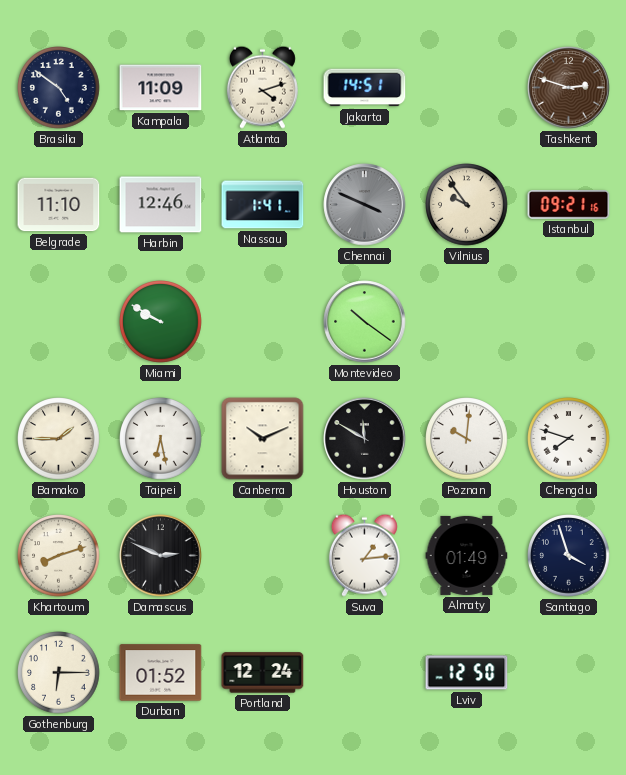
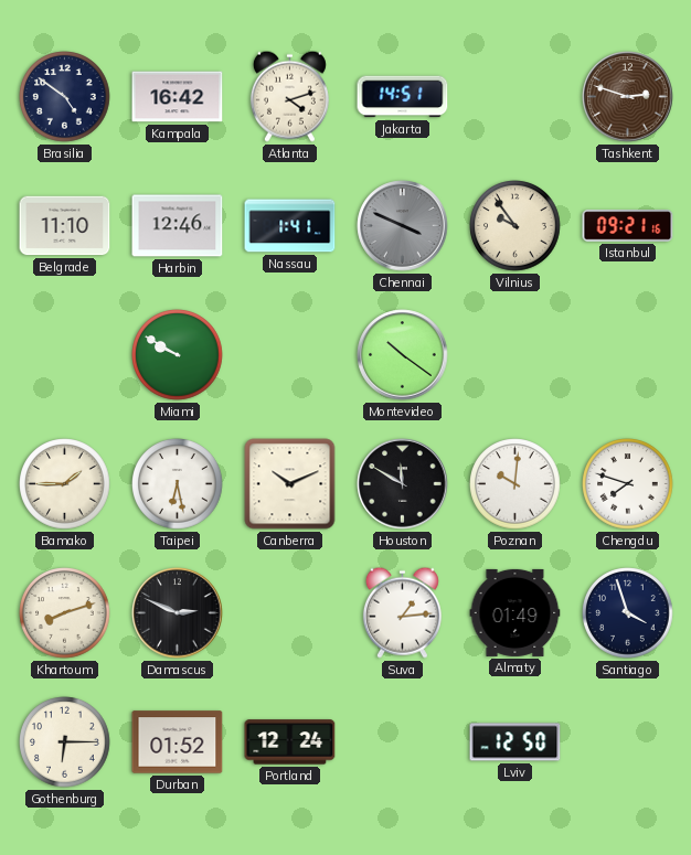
Kampala: 11:09 -> 16:42 (178, 97)
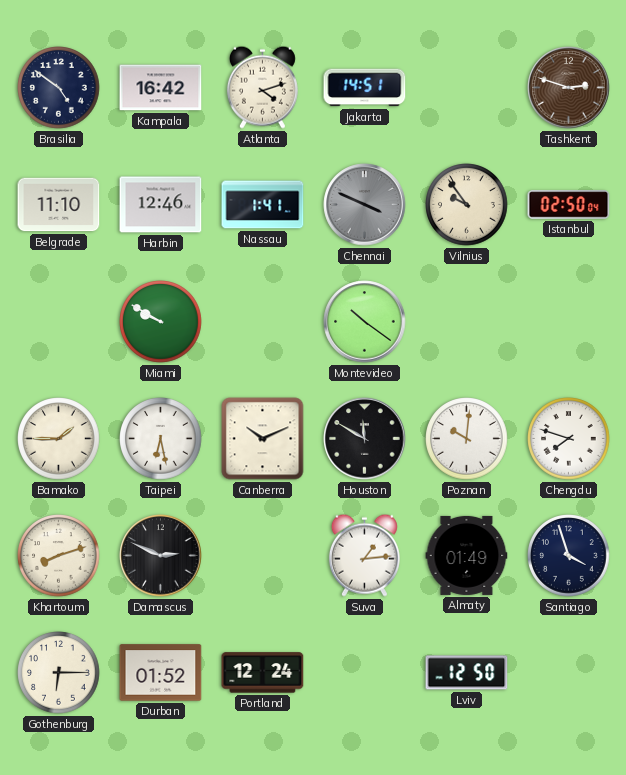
Istanbul: 09:21 -> 02:50 (569, 205)
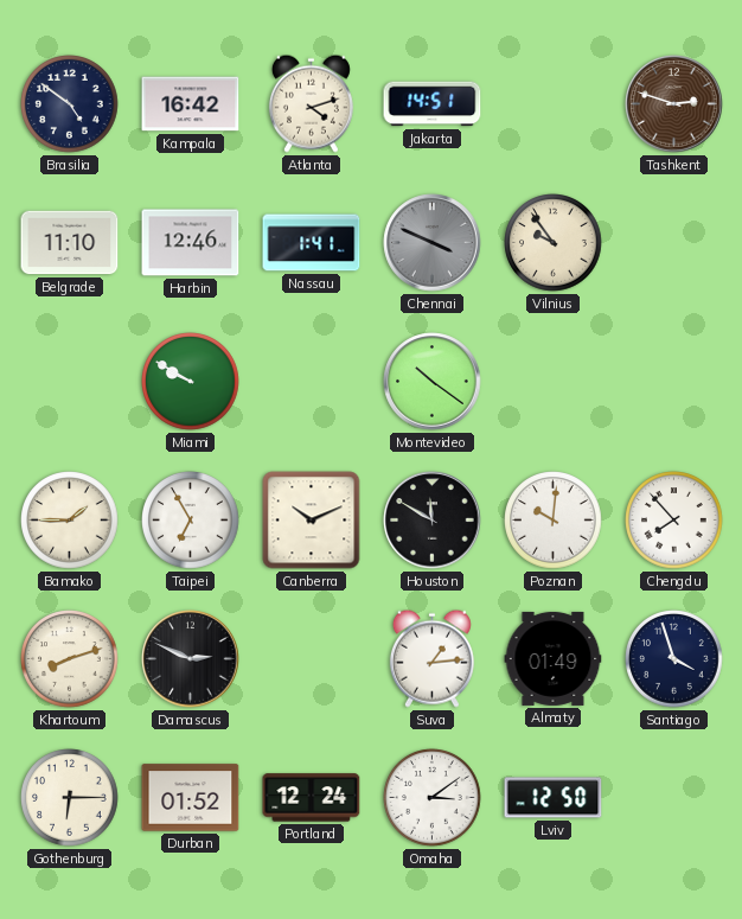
Istanbul: 02:50 -> none (569, 205)
Taipei: 6:28 -> 6:55 (191, 521)
Chengdu: 7:48 -> 7:53 (674, 521)
Omaha: none -> 3:09 (433, 798)
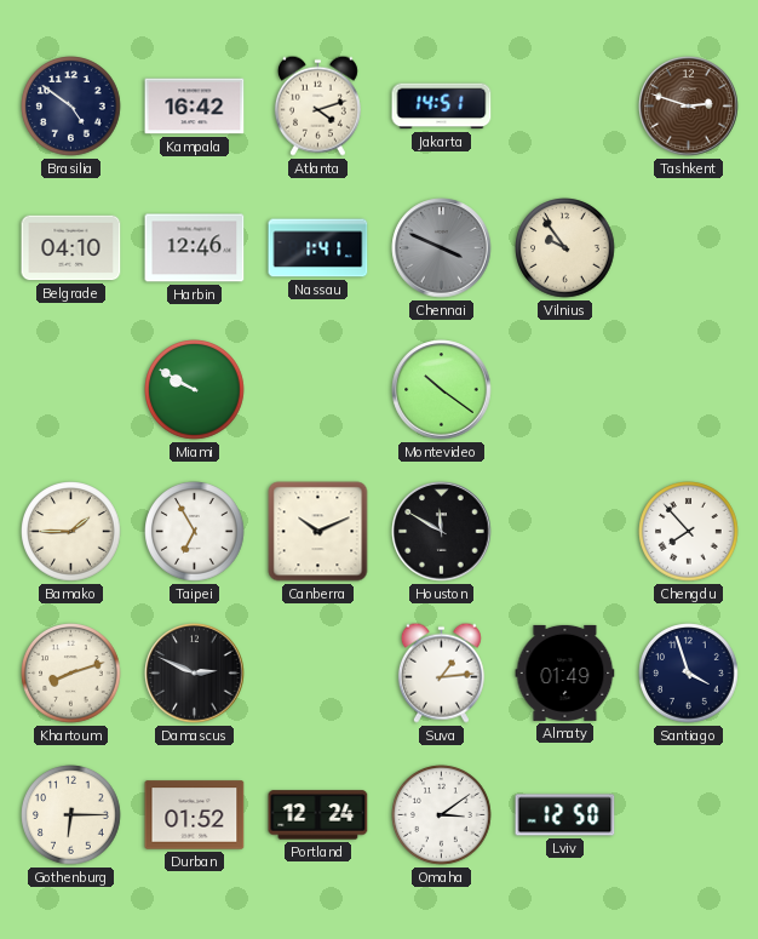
Belgrade: 11:10 -> 04:10 (71, 248)
Poznan: 10:01 -> none (554, 521)
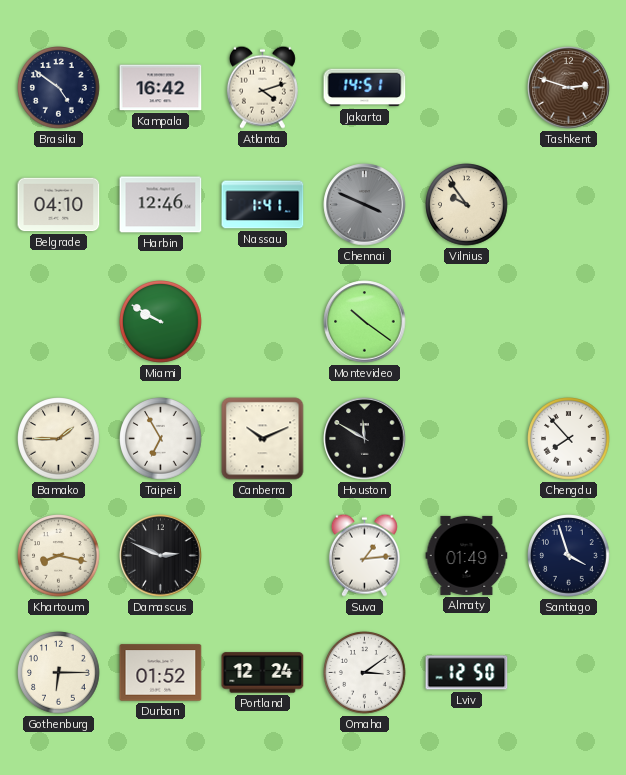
Khartoum: 8:12 -> 8:17 (59, 556)
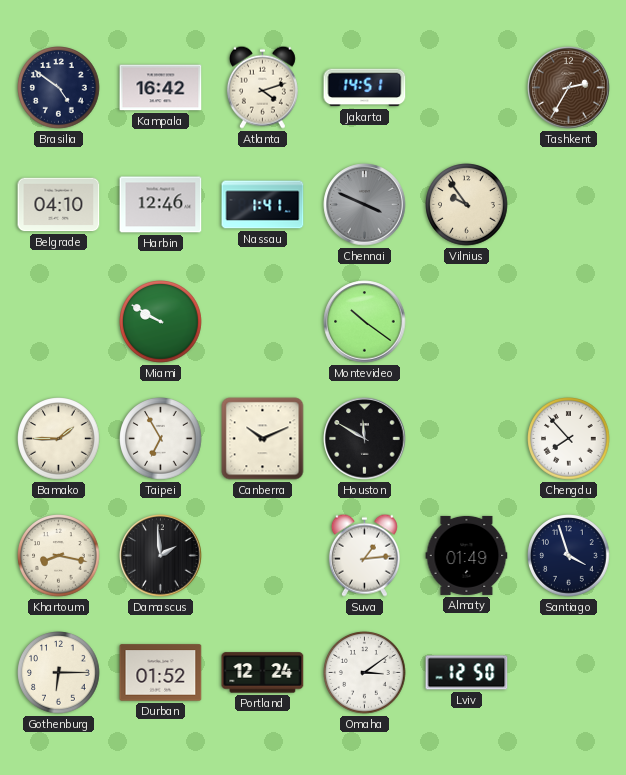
Tashkent: 2:48 -> 2:35 (569, 88)
Damascus: 2:49 -> 1:59 (161, 556)
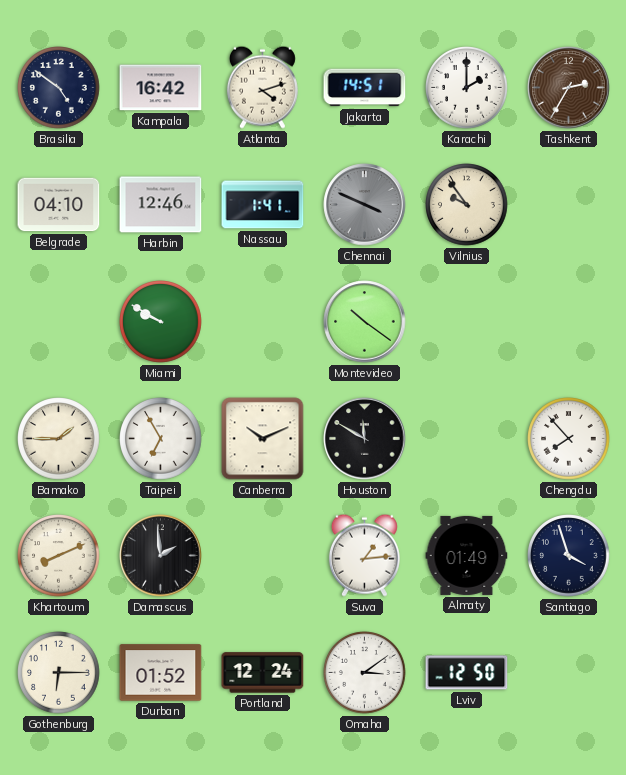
Karachi: none -> 2:00 (467, 88)
Khartoum: 8:17 -> 8:11 (59, 556)
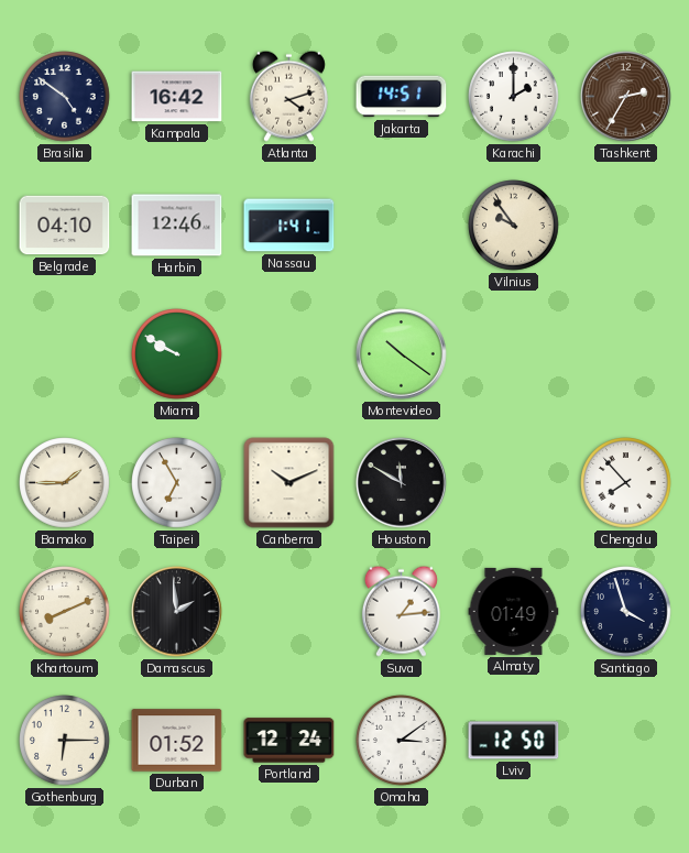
Chennai: 3:49 -> none (365, 205)
